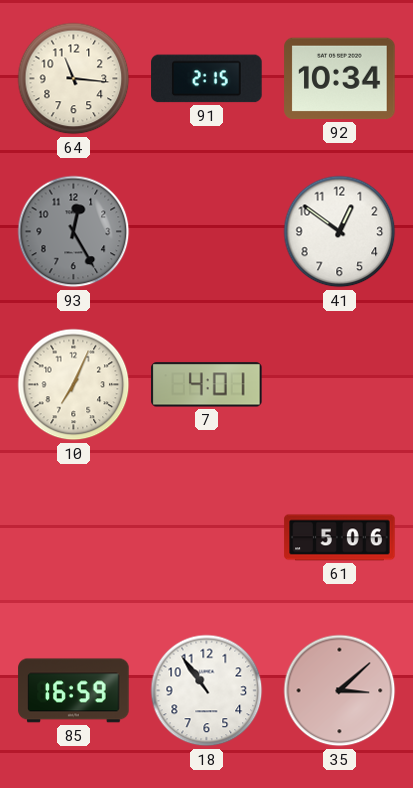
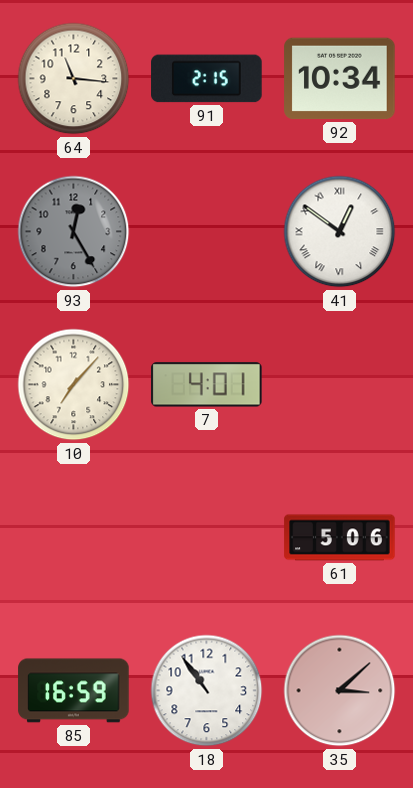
41 numerals: Arabic -> Roman (340, 232)
10: 7:04 -> 7:07 (74, 385)
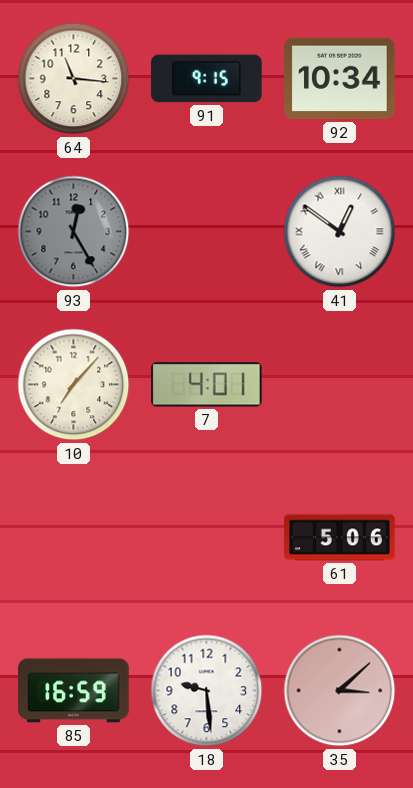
91: 2:15 -> 9:15 (207, 79)
18: 10:54 -> 9:29 (207, 691)
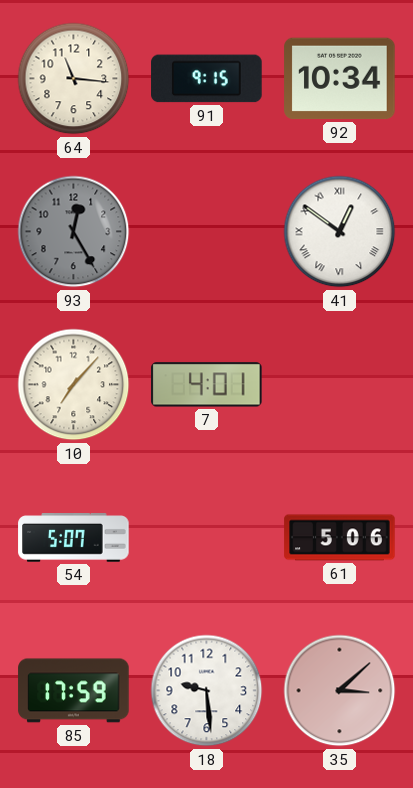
54: none -> 5:07 (74, 538)
85: 16:59 -> 17:59 (74, 691)
